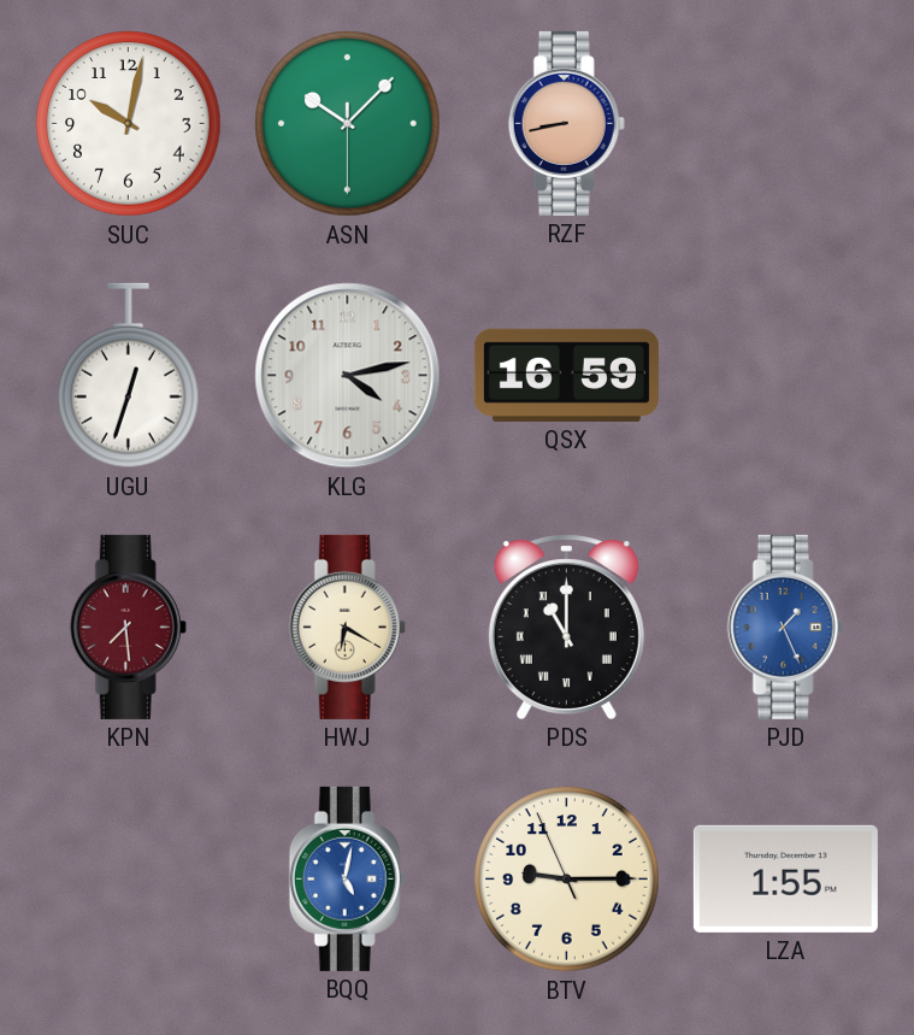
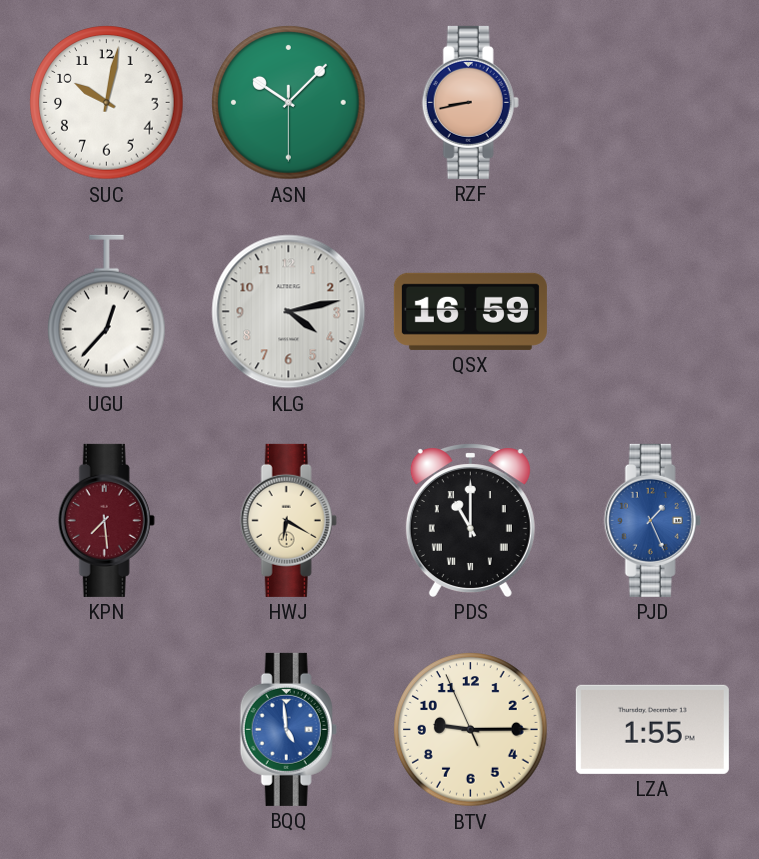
UGU: 12:33 -> 12:37 (107, 312)
BQQ: 5:02 -> 4:59 (288, 729)
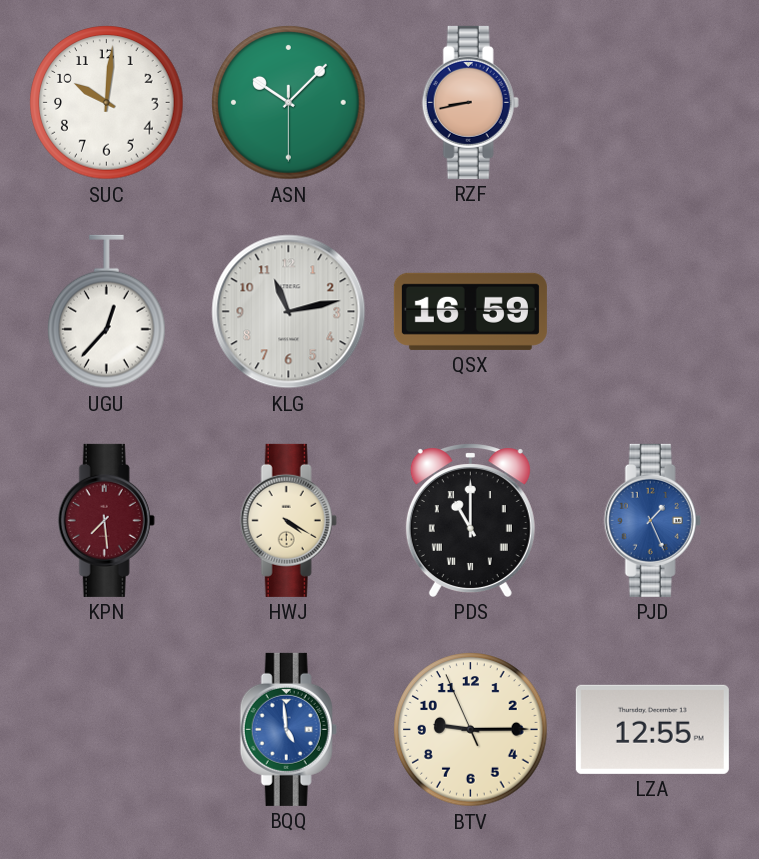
SUC: 10:02 -> 10:01 (107, 103)
KLG: 4:13 -> 11:13 (289, 312)
HWJ: 6:20 -> 4:20 (288, 520)
LZA: 1:55 -> 12:55 (652, 729)
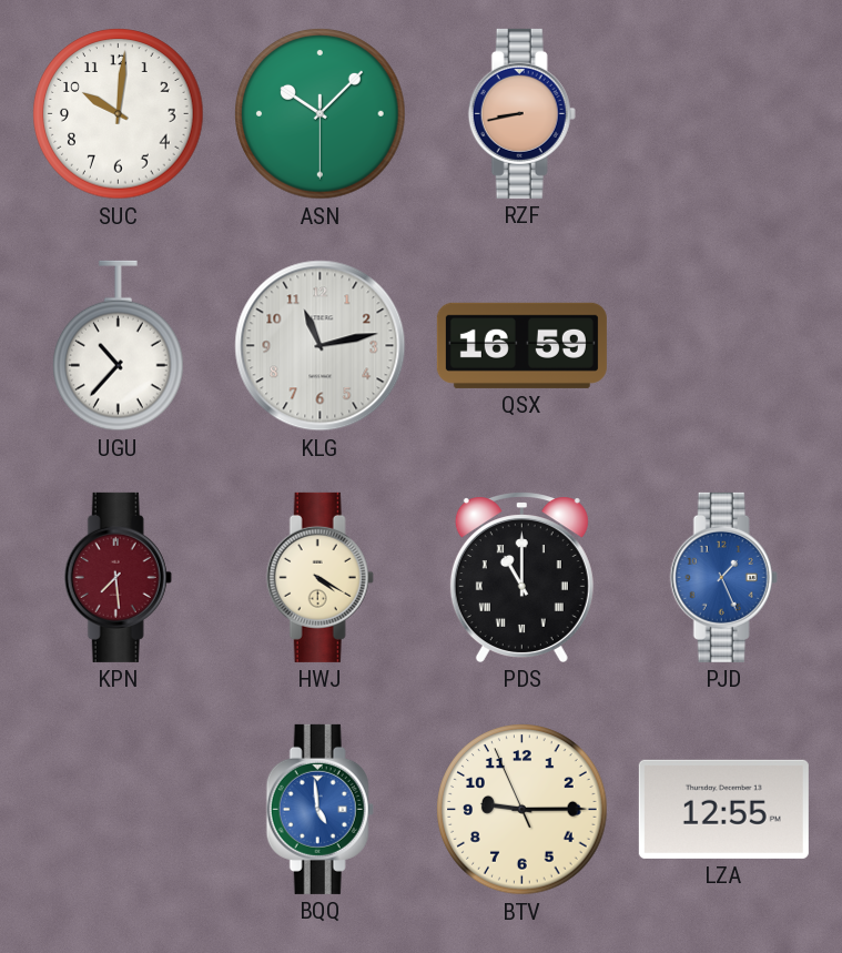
UGU: 12:37 -> 10:37 (119, 346)
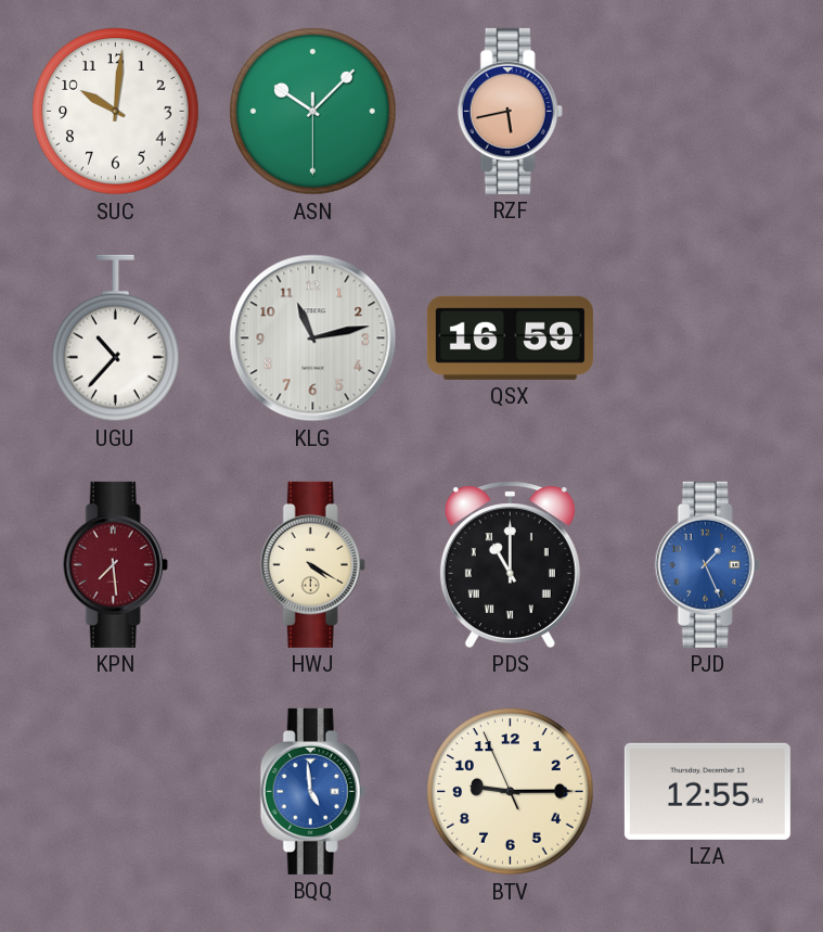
RZF: 8:43 -> 5:43 (510, 111)
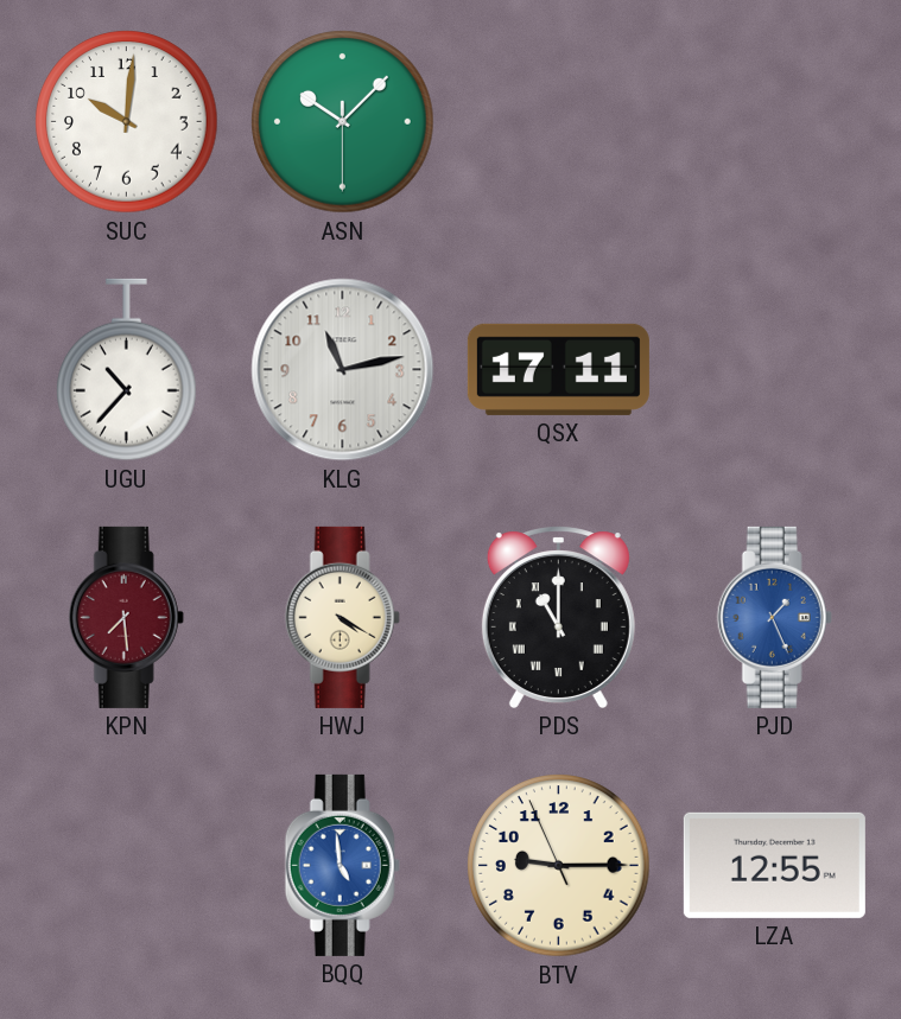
RZF: 5:43 -> none (510, 111)
QSX: 16:59 -> 17:11 (558, 369)
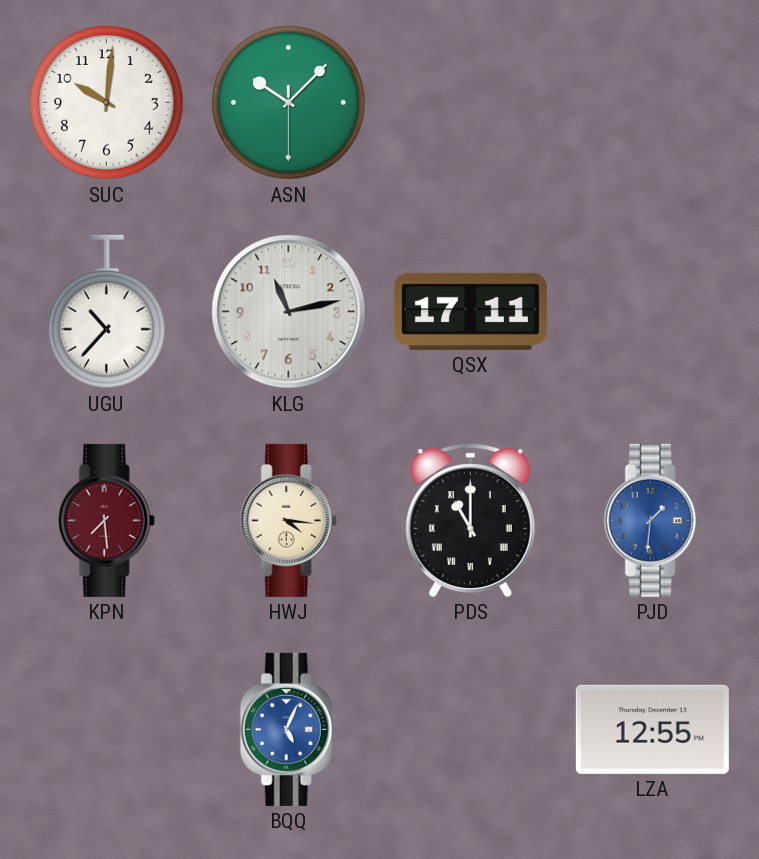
HWJ: 4:20 -> 4:16 (288, 520)
PJD: 1:26 -> 1:31 (652, 520)
BQQ: 4:59 -> 5:04 (288, 729)
BTV: 9:14 -> none (559, 866)
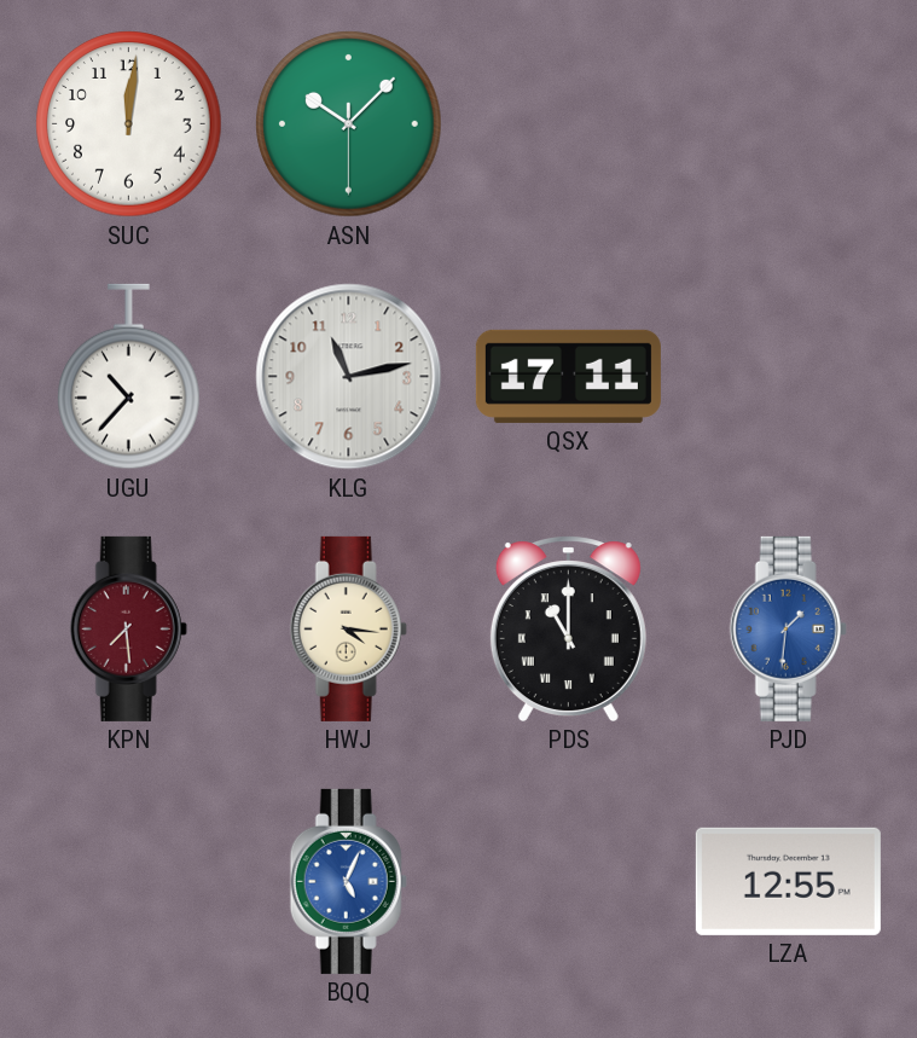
SUC: 10:01 -> 12:01 (129, 124)
